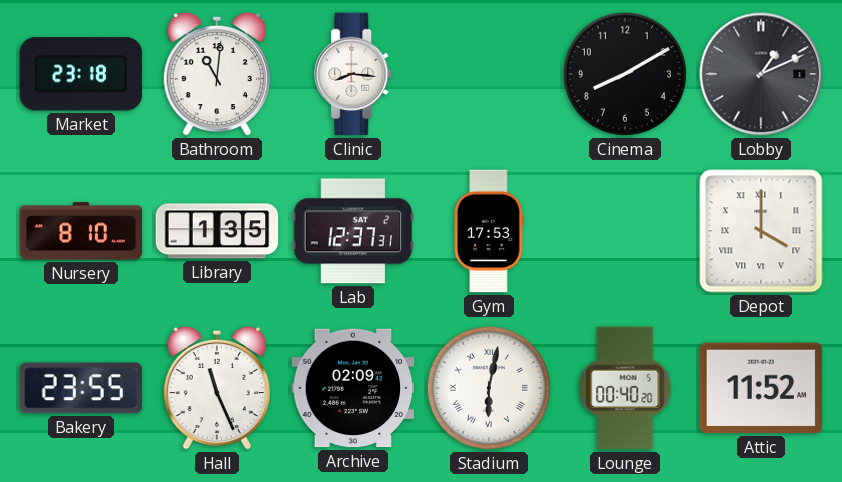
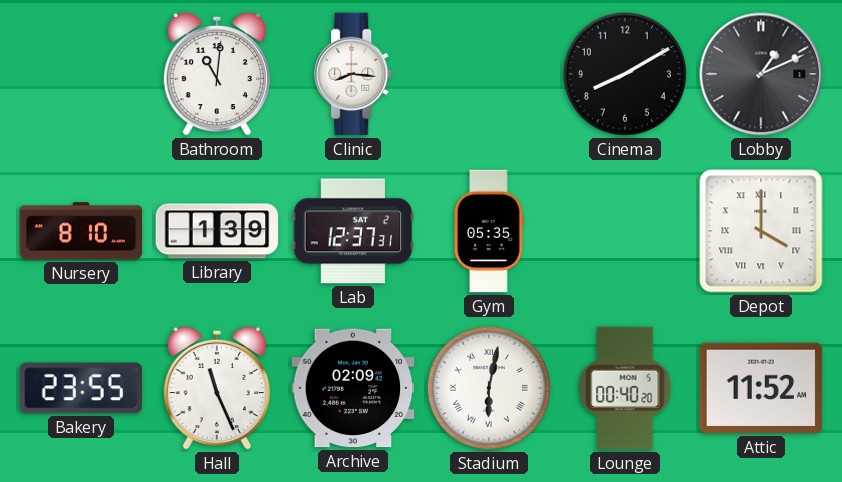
Market: 23:18 -> none (81, 74)
Library: 1:35 -> 1:39 (217, 231)
Gym: 17:53 -> 05:35 (489, 231)
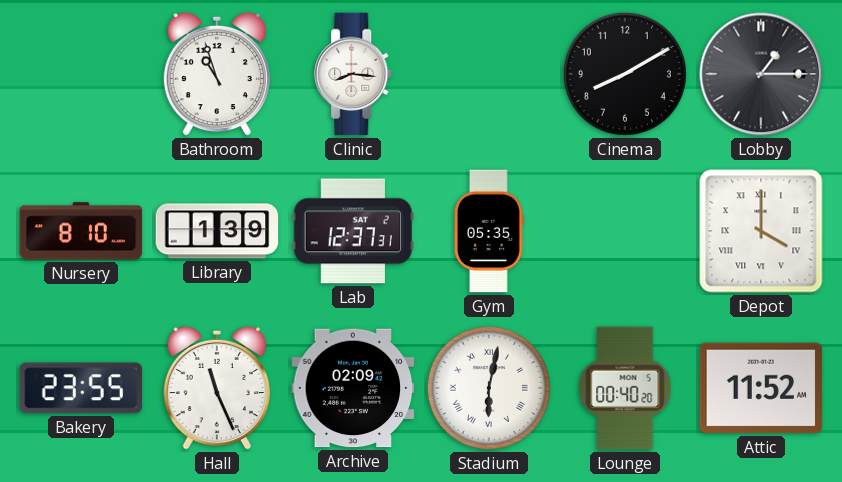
Bathroom: 11:01 -> 10:57 (217, 74)
Lobby: 1:11 -> 1:15 (761, 74)
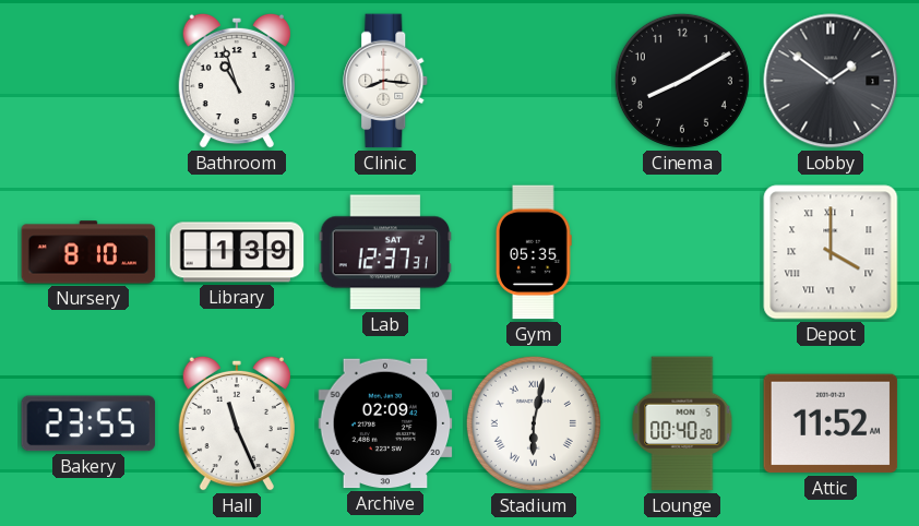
Lobby: 1:15 -> 1:51 (831, 81)
